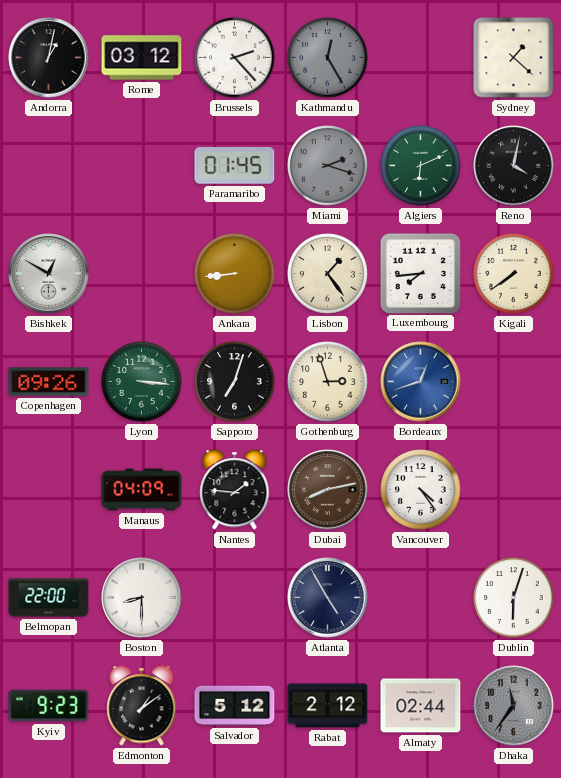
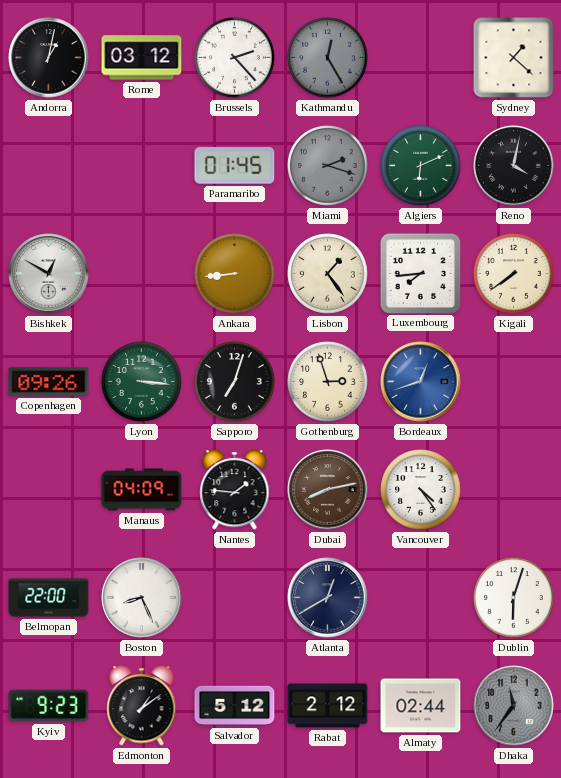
Boston: 8:30 -> 8:26 (142, 598)
Atlanta: 4:55 -> 12:40 (328, 598)
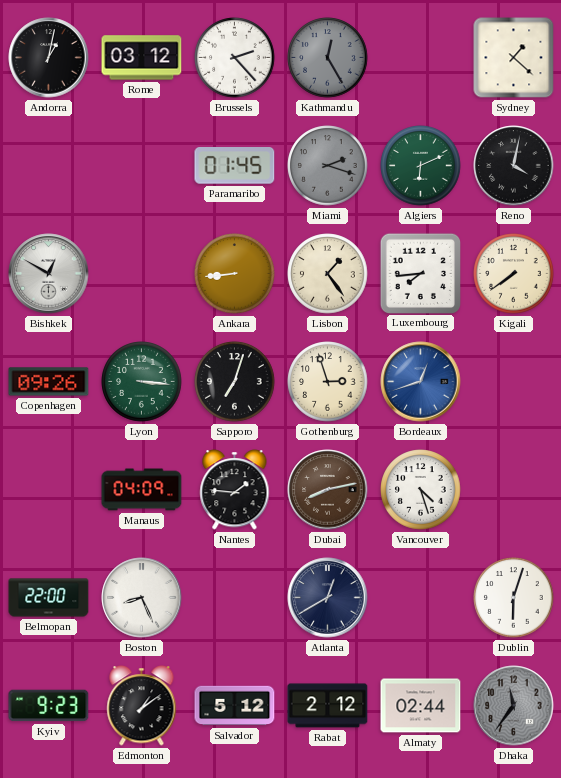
Vancouver: 4:24 -> 4:27 (421, 490)
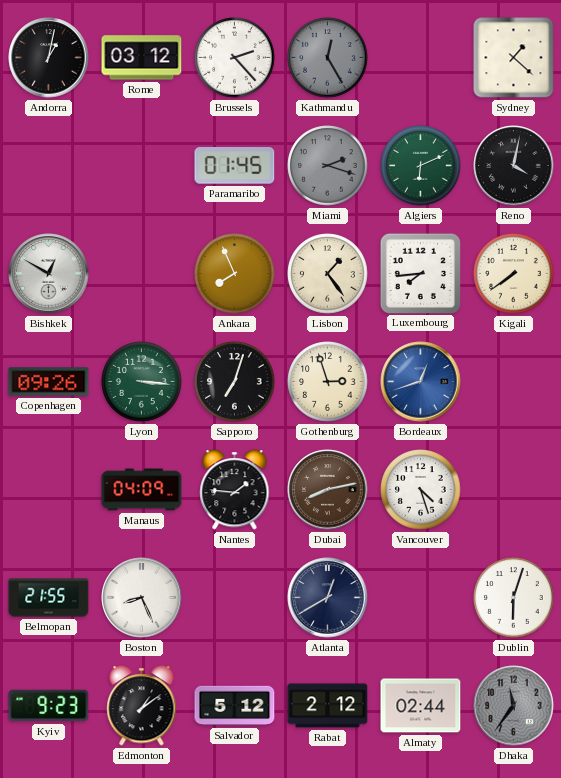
Ankara: 8:44 -> 7:56 (235, 274)
Belmopan: 22:00 -> 21:55 (49, 598)
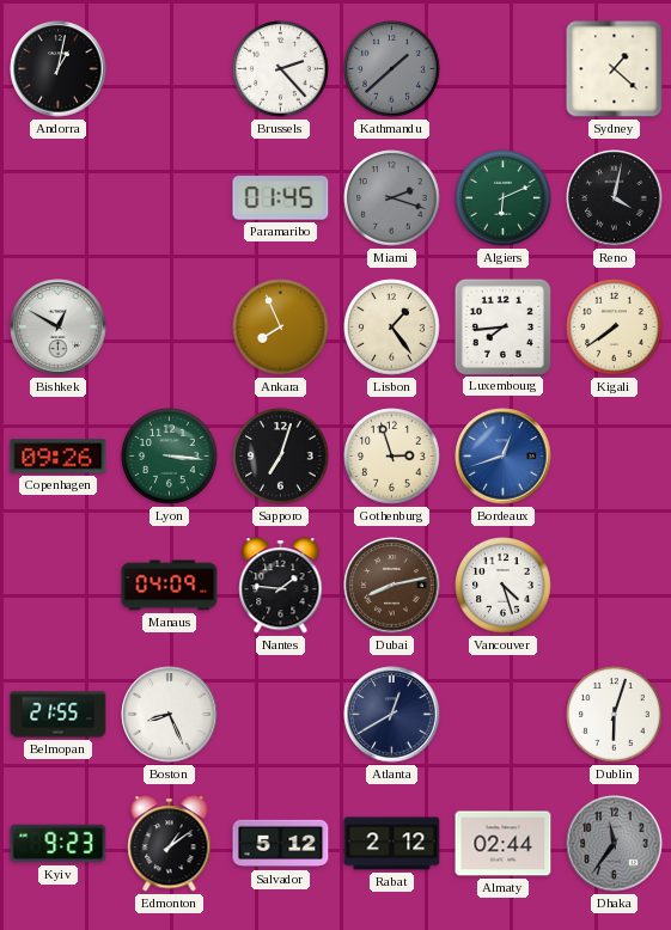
Rome: 03:12 -> none (142, 58)
Kathmandu: 12:25 -> 1:38 (392, 69)
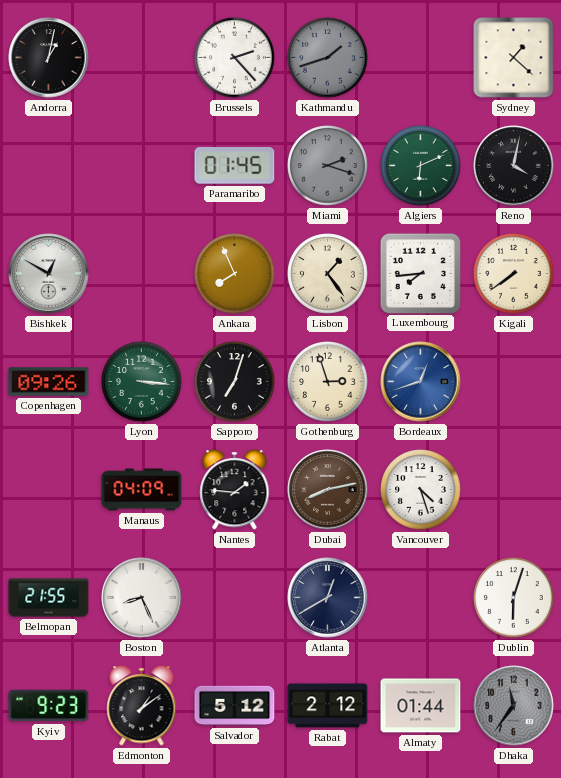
Kathmandu: 1:38 -> 1:42 (328, 58)
Almaty: 02:44 -> 01:44 (421, 706)
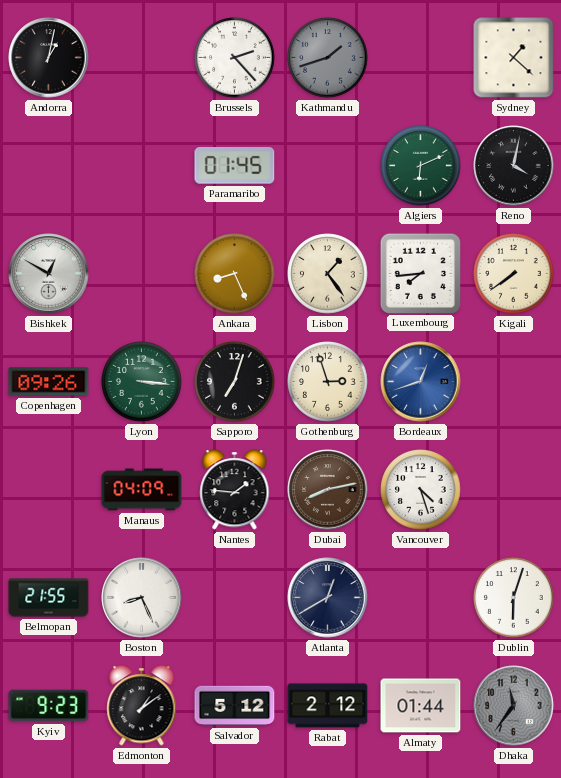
Miami: 2:18 -> none (328, 166)
Ankara: 7:56 -> 8:26 (235, 274)
